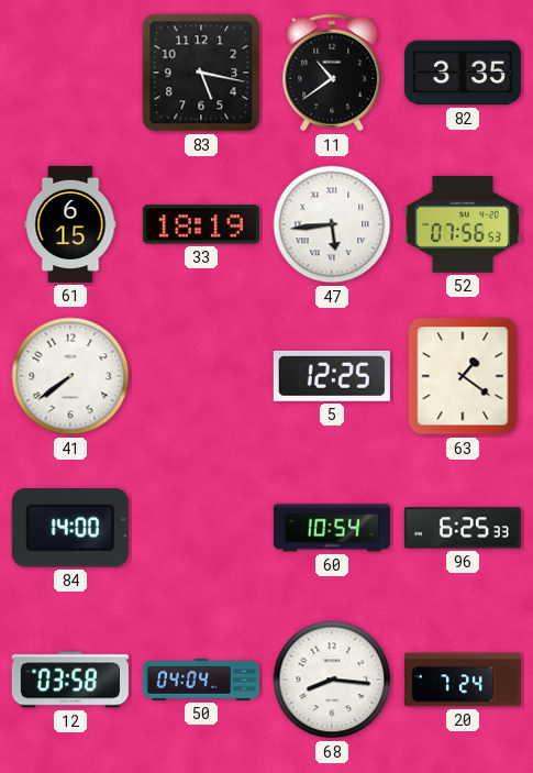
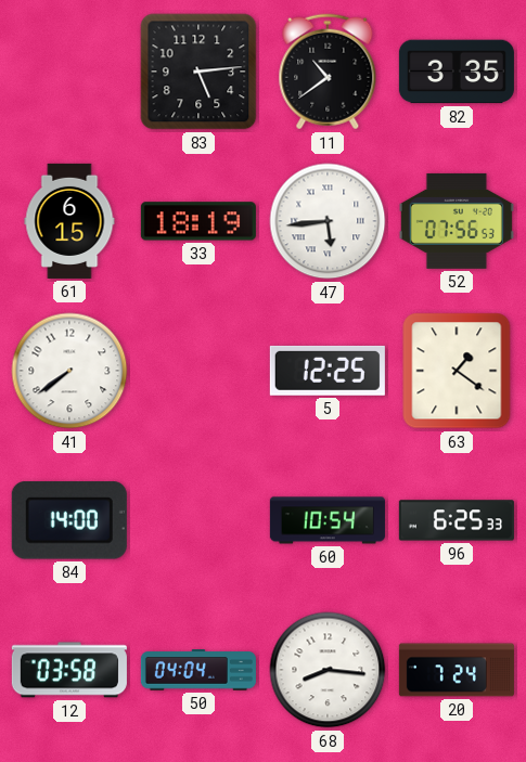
83: 5:17 -> 5:14 (198, 72)
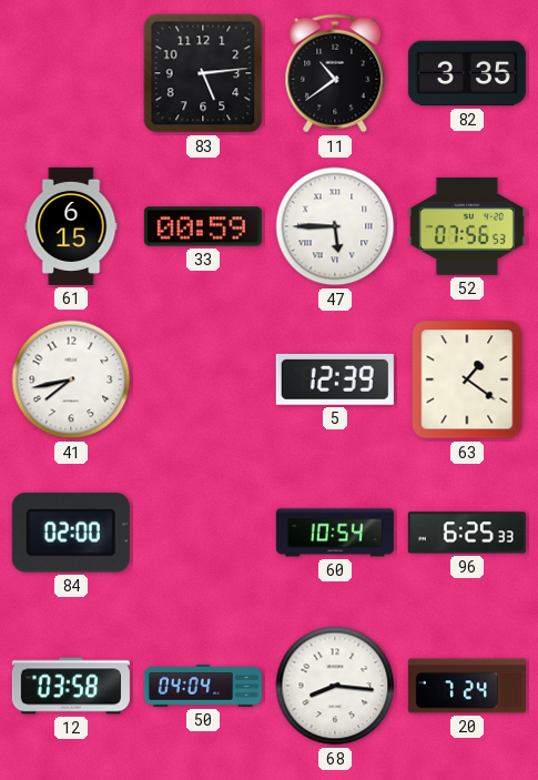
33: 18:19 -> 00:59 (203, 226)
47: 5:44 -> 5:45 (335, 226)
41: 7:39 -> 7:43 (71, 379)
5: 12:25 -> 12:39 (335, 379)
84: 14:00 -> 02:00 (71, 533)
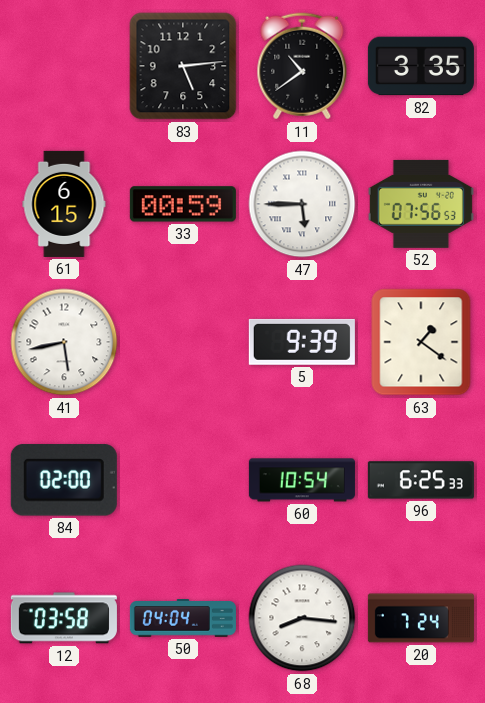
41: 7:43 -> 5:43 (64, 342)
5: 12:39 -> 9:39 (302, 342)
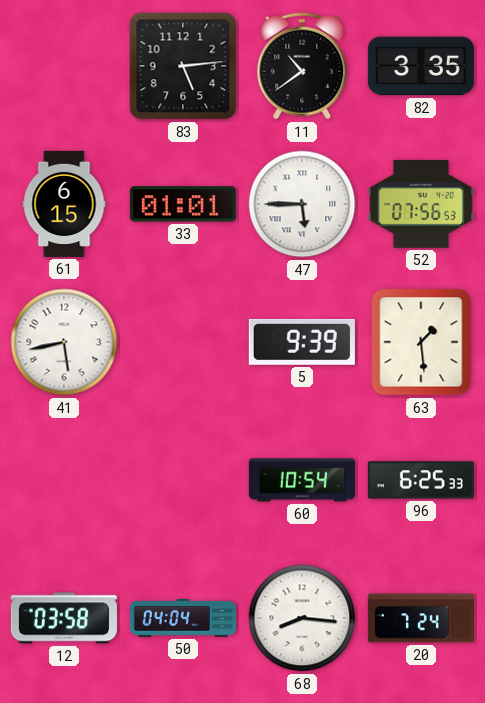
33: 00:59 -> 01:01 (183, 204)
63: 1:21 -> 1:29 (421, 342)
84: 02:00 -> none (64, 480)
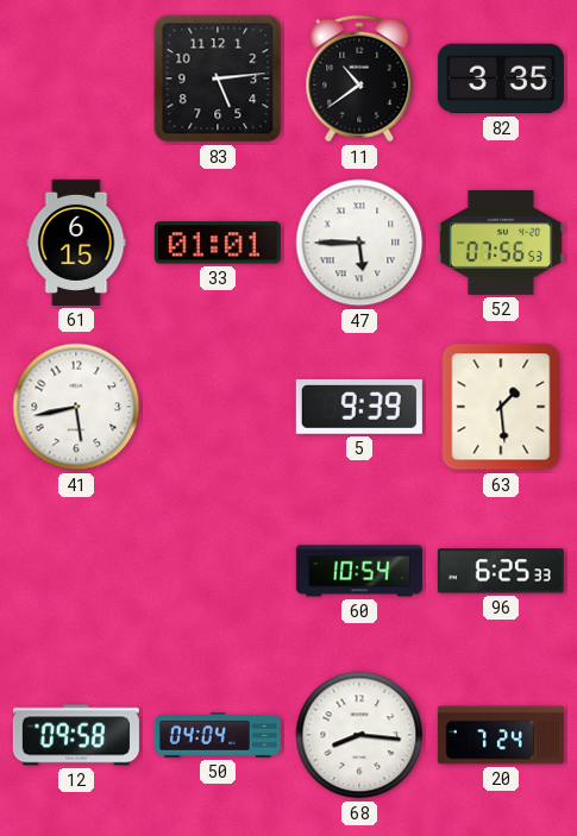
12: 03:58 -> 09:58 (76, 735)
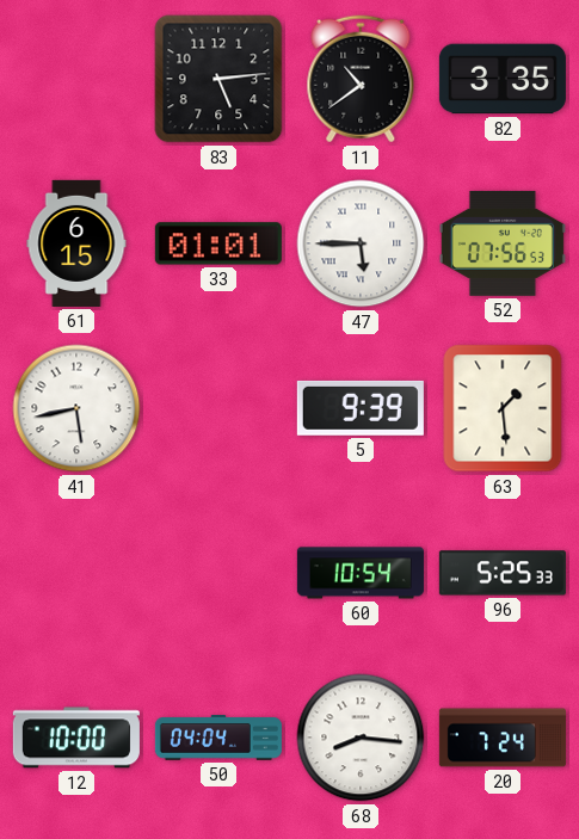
96: 6:25 -> 5:25 (503, 573)
12: 09:58 -> 10:00 (76, 738)
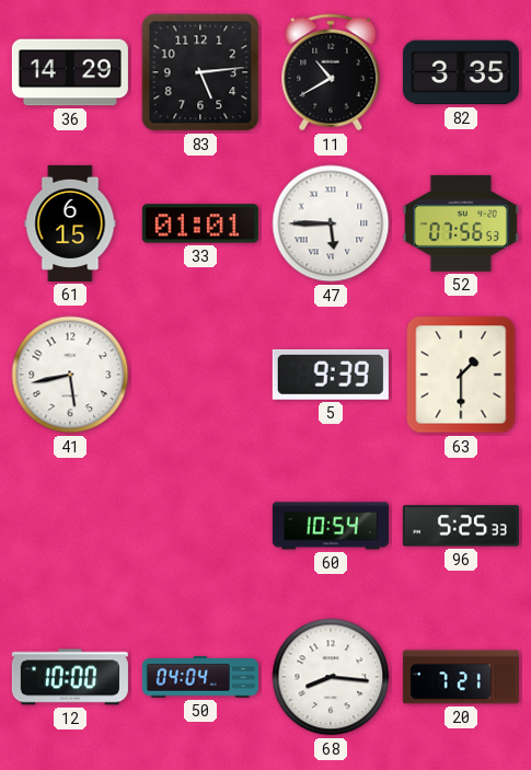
36: none -> 14:29 (70, 72)
11: 10:39 -> 10:40 (331, 72)
63: 1:29 -> 1:30 (461, 375)
20: 7:24 -> 7:21 (461, 677)
